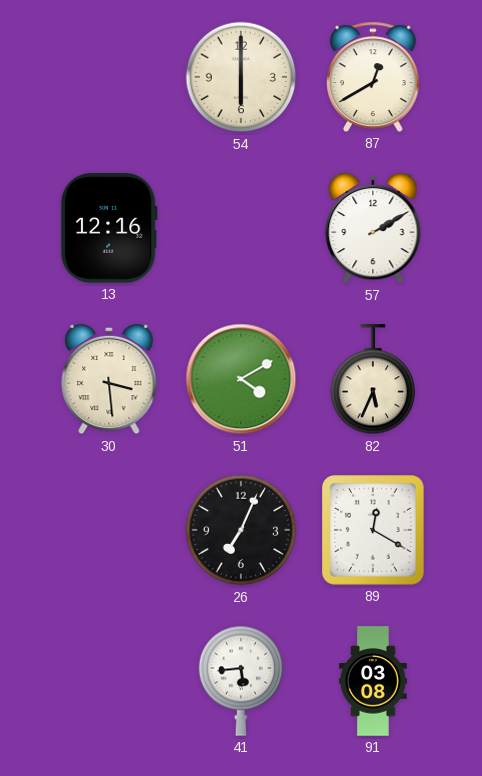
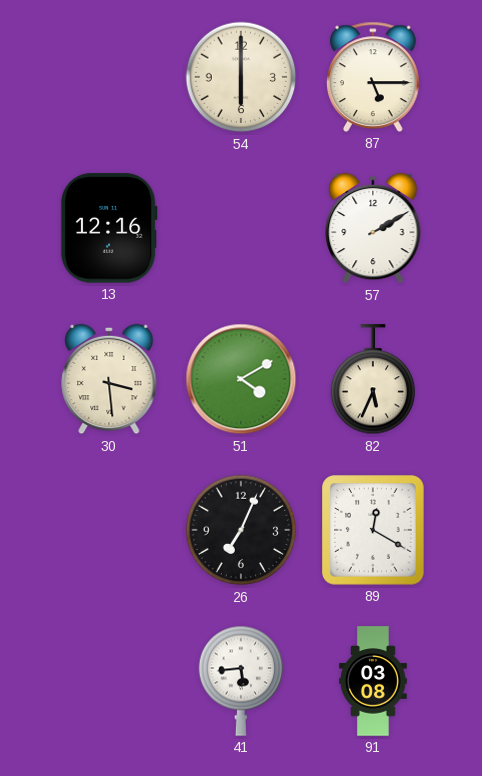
87: 12:40 -> 5:15 (374, 77)
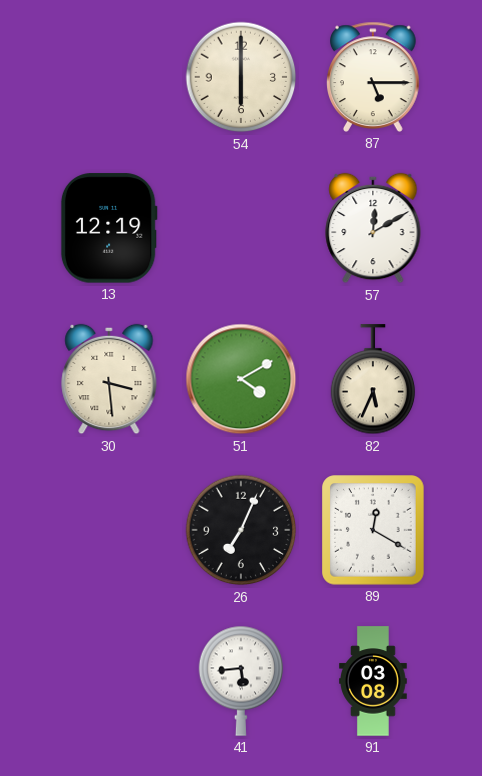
13: 12:16 -> 12:19 (109, 228)
57: 2:10 -> 12:10 (373, 228)
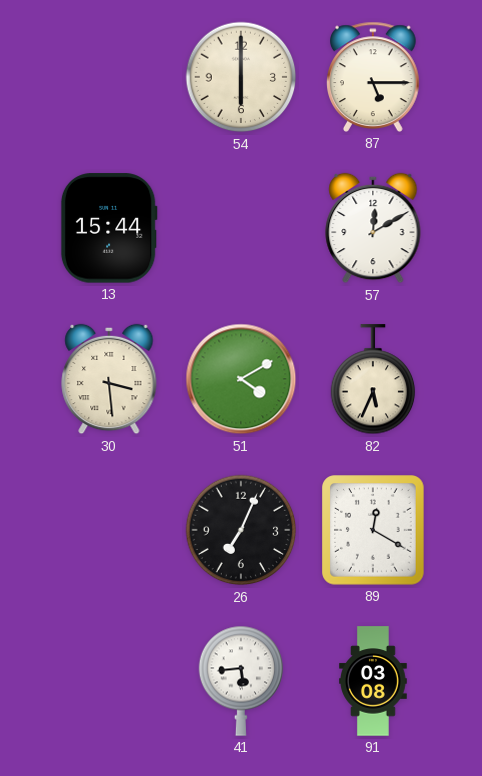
13: 12:19 -> 15:44 (109, 228)
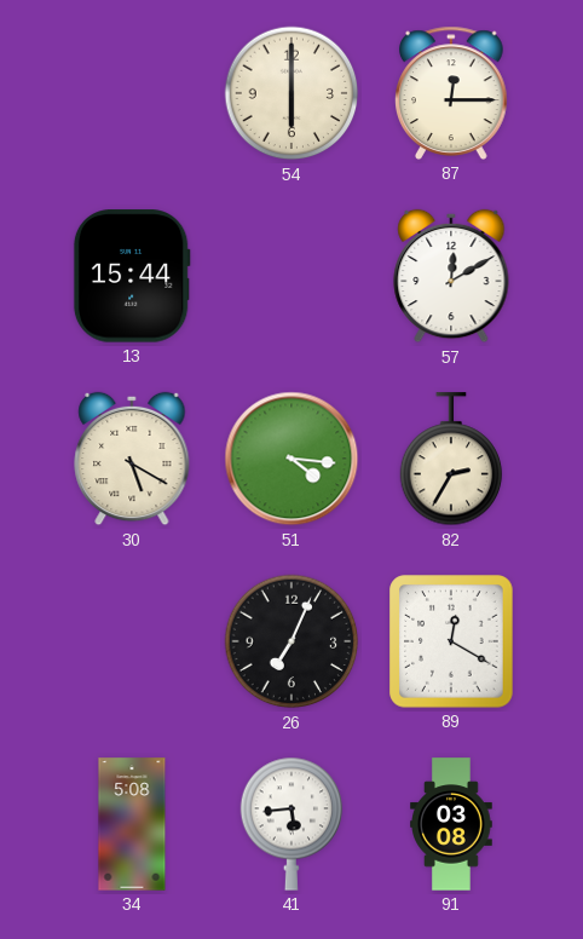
87: 5:15 -> 12:15 (452, 93)
30: 3:29 -> 5:20 (132, 459)
51: 4:10 -> 4:16 (291, 459)
82: 5:34 -> 2:35 (451, 460)
34: none -> 5:08 (132, 824)
